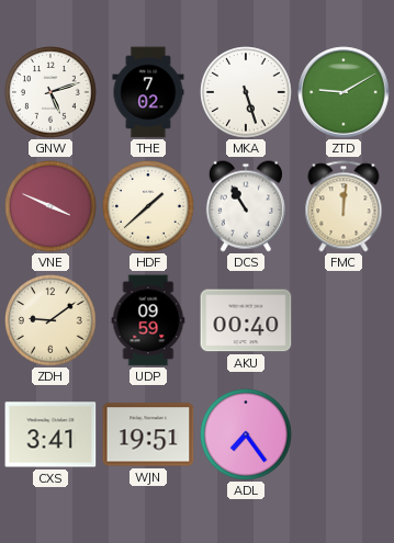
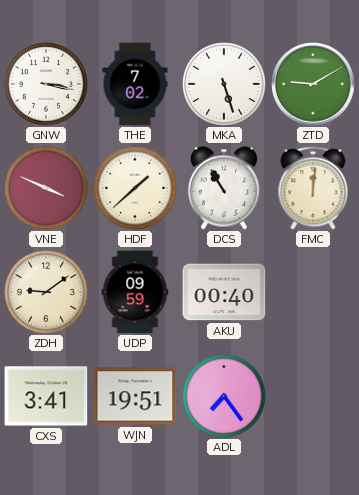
GNW: 5:12 -> 3:17 (46, 84)
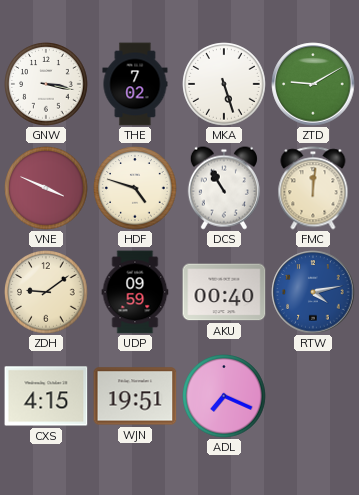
HDF: 1:38 -> 4:48 (135, 188)
RTW: none -> 4:13 (313, 292)
CXS: 3:41 -> 4:15 (46, 396)
ADL: 7:24 -> 7:19 (224, 396)
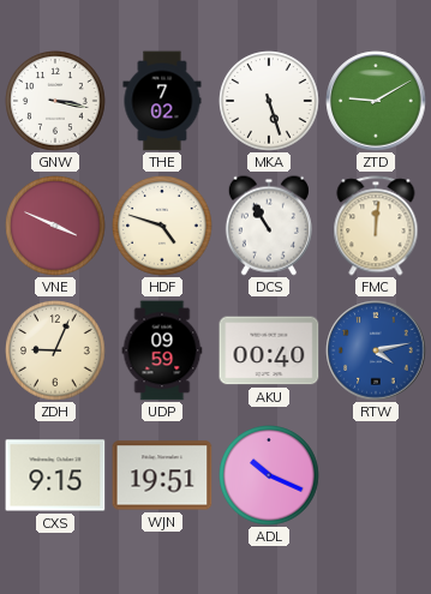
ZDH: 9:09 -> 9:04 (55, 350)
CXS: 4:15 -> 9:15 (55, 475)
ADL: 7:19 -> 10:19 (269, 475)
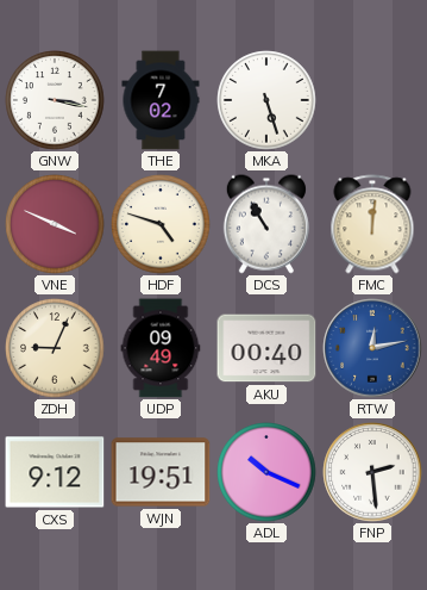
ZTD: 9:10 -> none (376, 101)
UDP: 09:59 -> 09:49 (161, 348)
RTW: 4:13 -> 12:13 (372, 348)
CXS: 9:15 -> 9:12 (55, 472)
FNP: none -> 2:29 (372, 472)
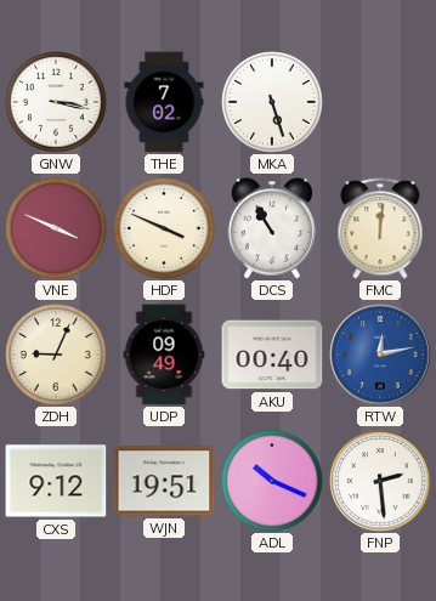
HDF: 4:48 -> 3:49 (164, 228)
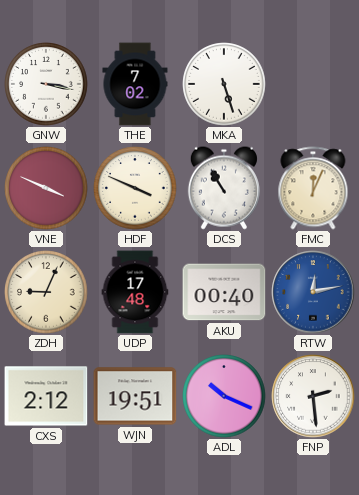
FMC: 12:01 -> 12:04 (313, 188)
UDP: 09:49 -> 17:48 (135, 292)
CXS: 9:12 -> 2:12 (46, 396)
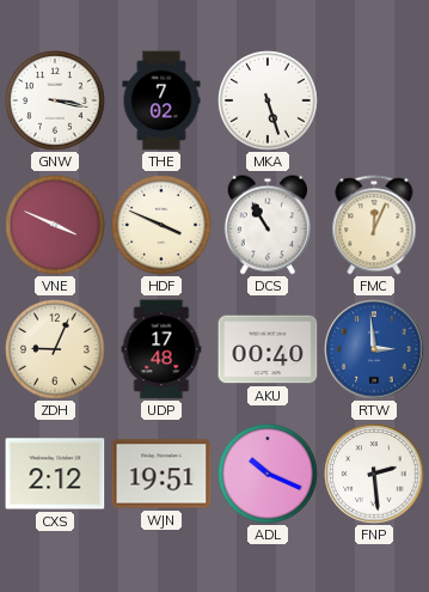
RTW: 12:13 -> 2:59 (374, 349)
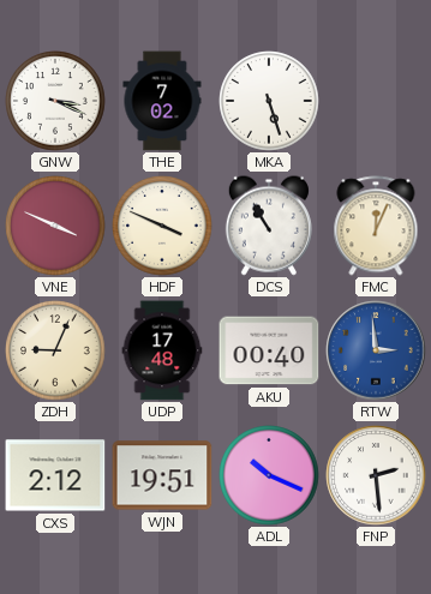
GNW: 3:17 -> 3:19 (55, 101)
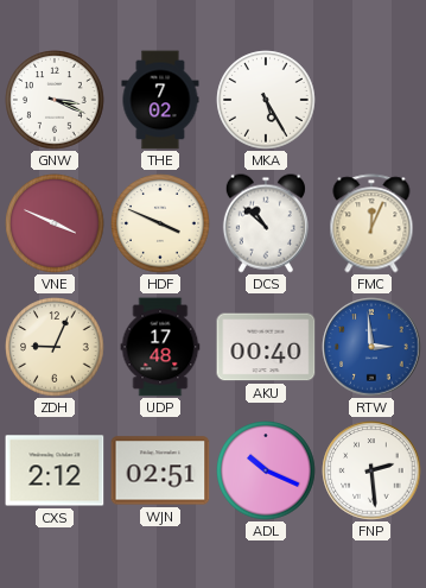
MKA: 5:27 -> 5:25 (266, 100)
DCS: 10:55 -> 10:52 (266, 223)
WJN: 19:51 -> 02:51 (160, 470)
